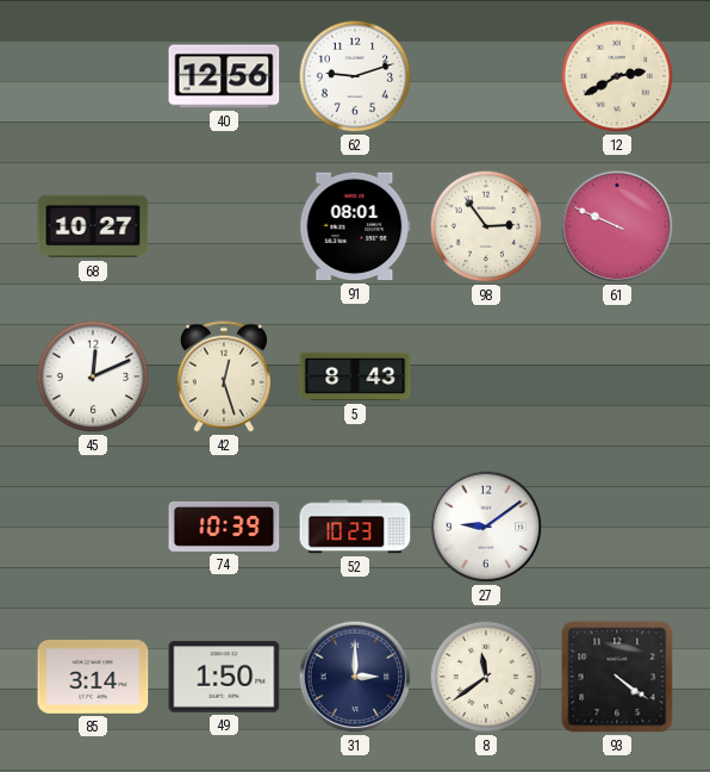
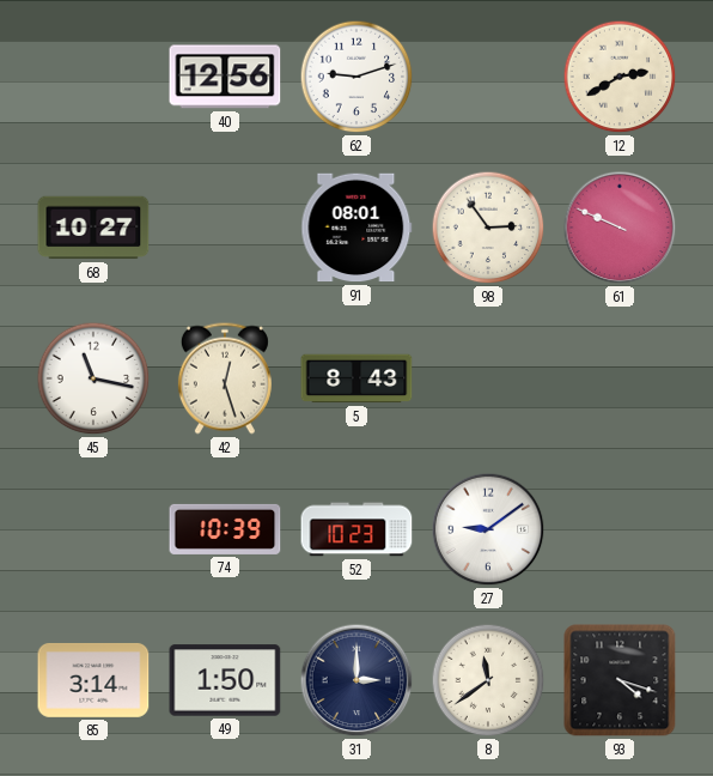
45: 12:11 -> 11:17 (93, 378)
93: 4:21 -> 4:18 (620, 680)
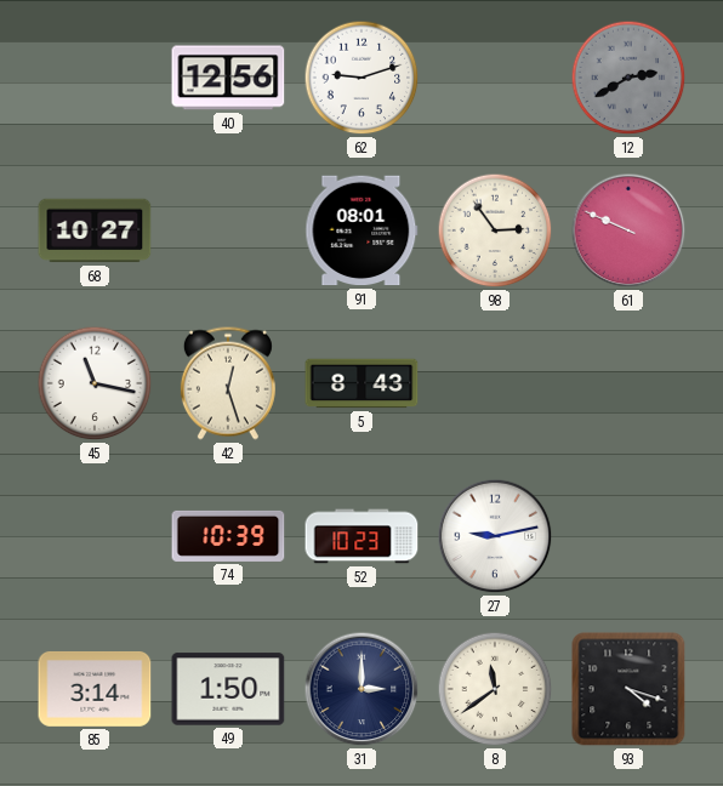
12 dial: cream -> grey (628, 78)
27: 9:09 -> 9:13 (495, 536)
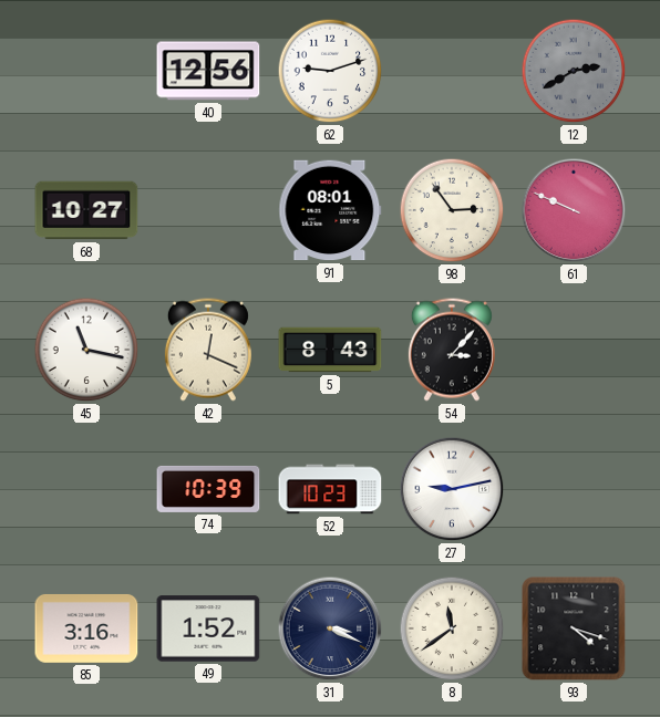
42: 12:27 -> 12:19 (208, 350)
54: none -> 3:07 (452, 350)
85: 3:14 -> 3:16 (86, 628)
49: 1:50 -> 1:52 (208, 628)
31: 3:00 -> 3:19 (330, 628)
